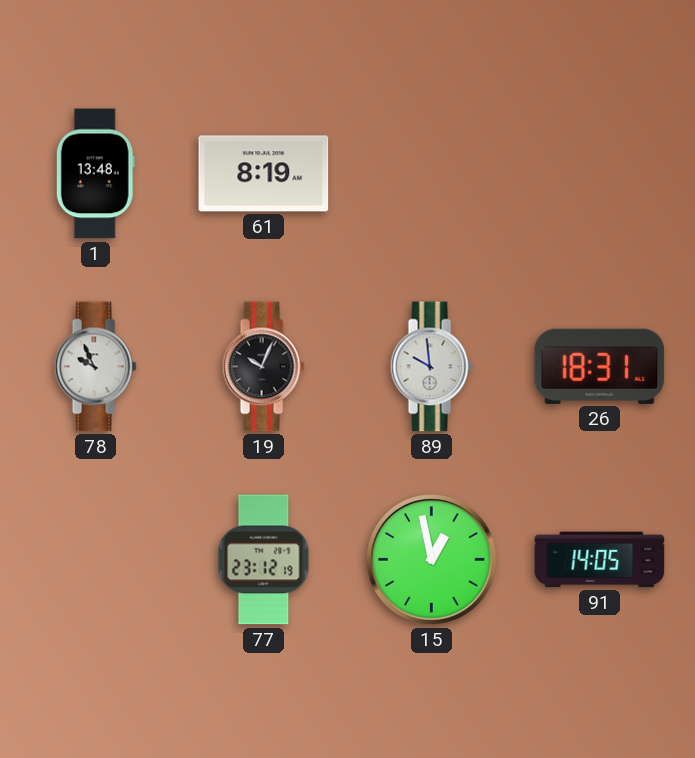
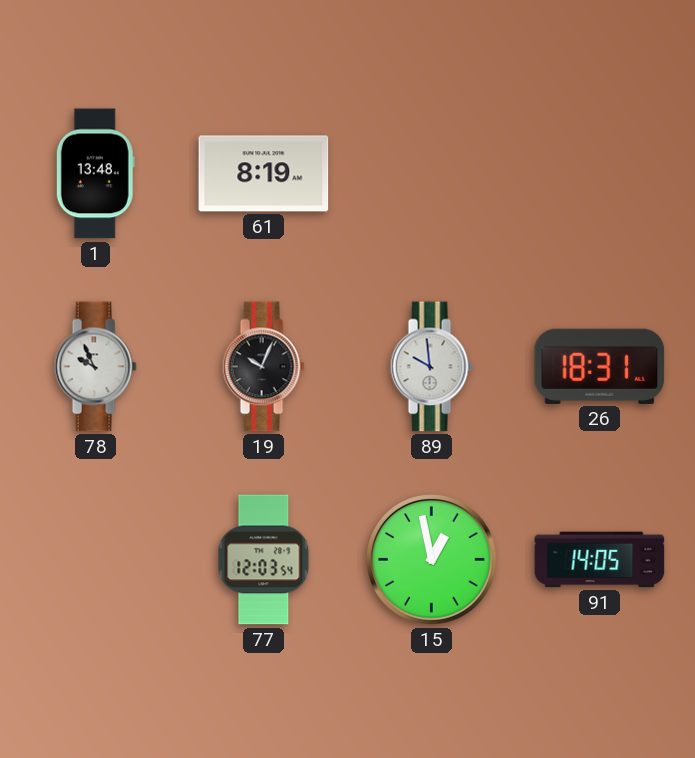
77: 23:12 -> 12:03 (264, 560)
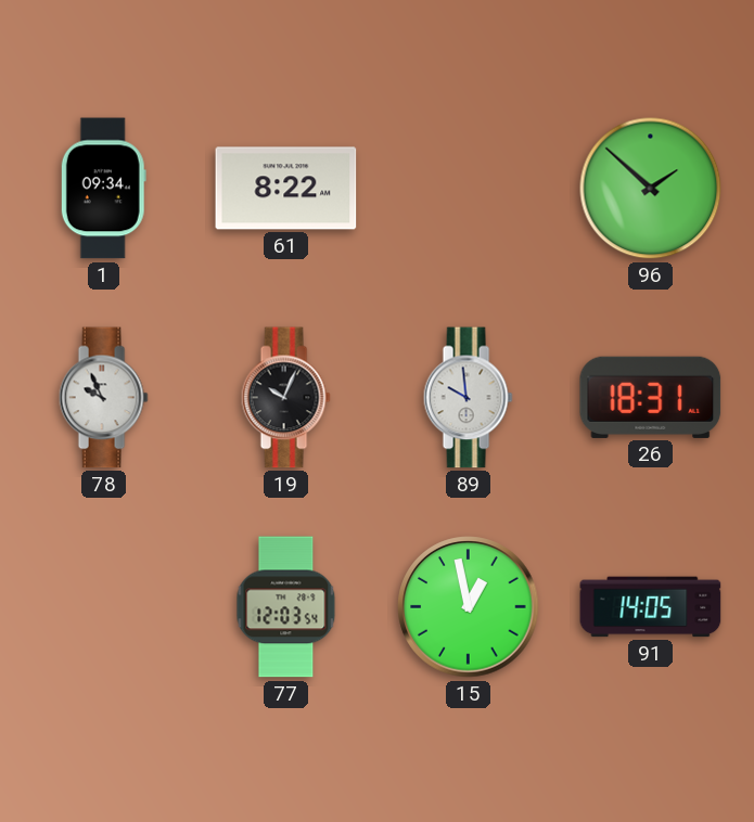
1: 13:48 -> 09:34 (103, 189)
61: 8:19 -> 8:22 (286, 189)
96: none -> 1:52 (651, 189)
